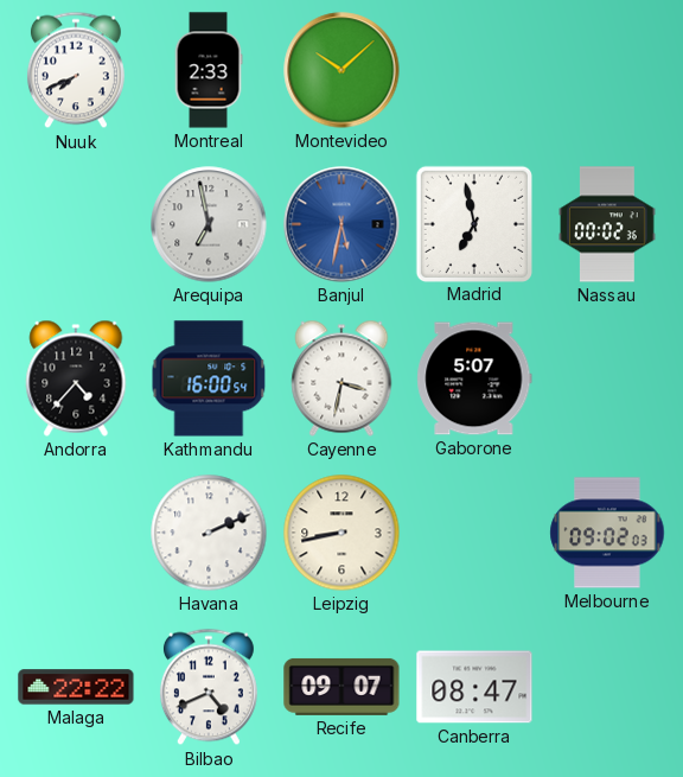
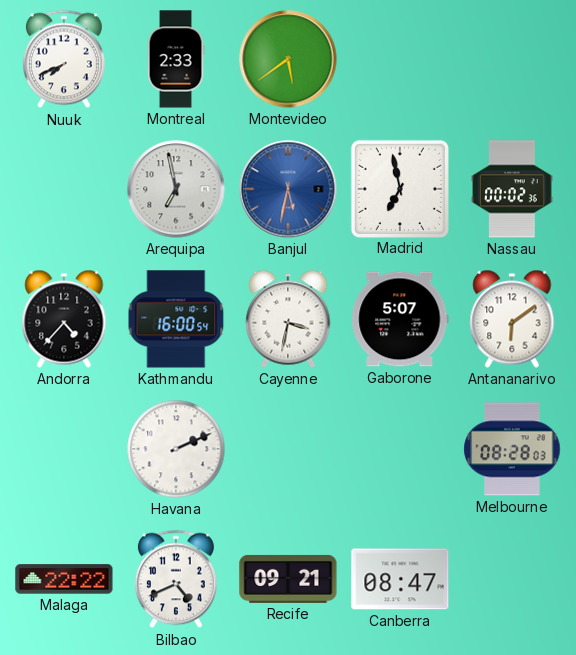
Montevideo: 10:08 -> 5:39 (288, 59)
Antananarivo: none -> 6:09 (512, 319)
Leipzig: 8:43 -> none (341, 533)
Melbourne: 09:02 -> 08:28 (512, 449)
Recife: 09:07 -> 09:21 (288, 579)
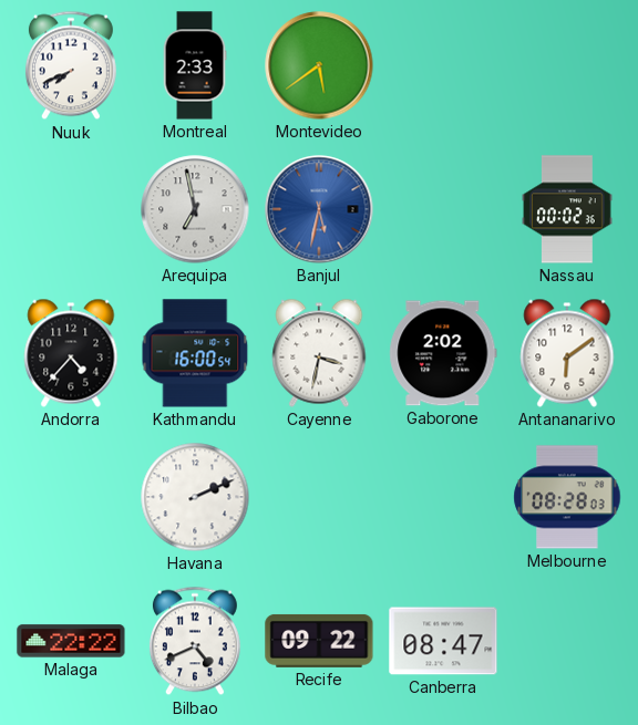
Madrid: 6:58 -> none (399, 188)
Gaborone: 5:07 -> 2:02 (443, 353)
Recife: 09:21 -> 09:22 (319, 641)
